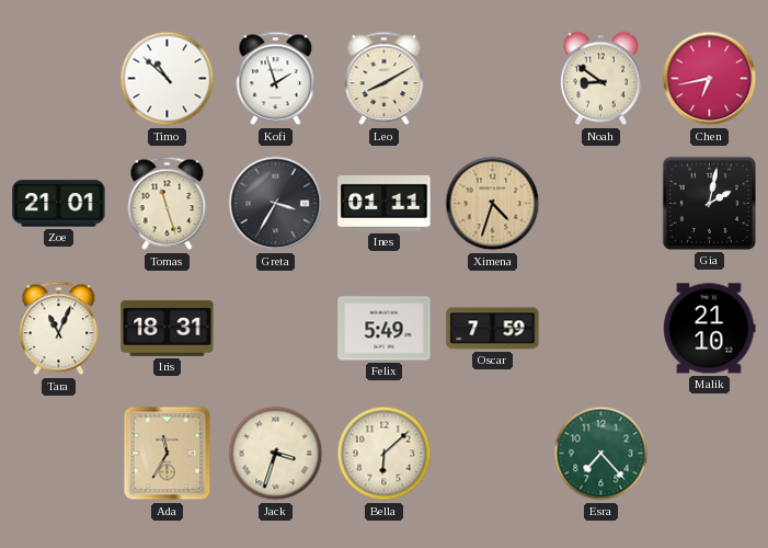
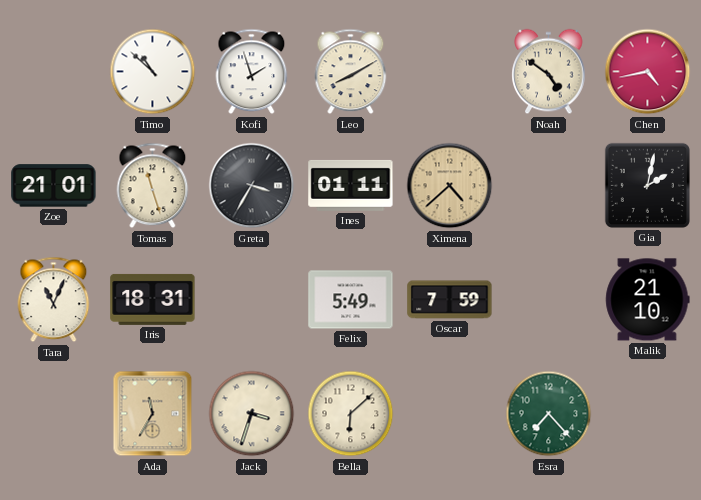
Noah: 8:51 -> 4:51 (549, 72)
Chen: 6:43 -> 4:43 (648, 72)
Ximena: 4:33 -> 4:38 (450, 186)
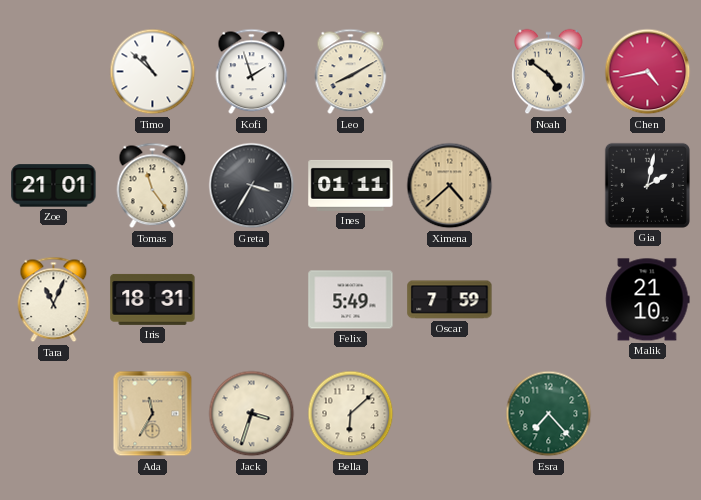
Tomas: 11:27 -> 11:24 (153, 186)
